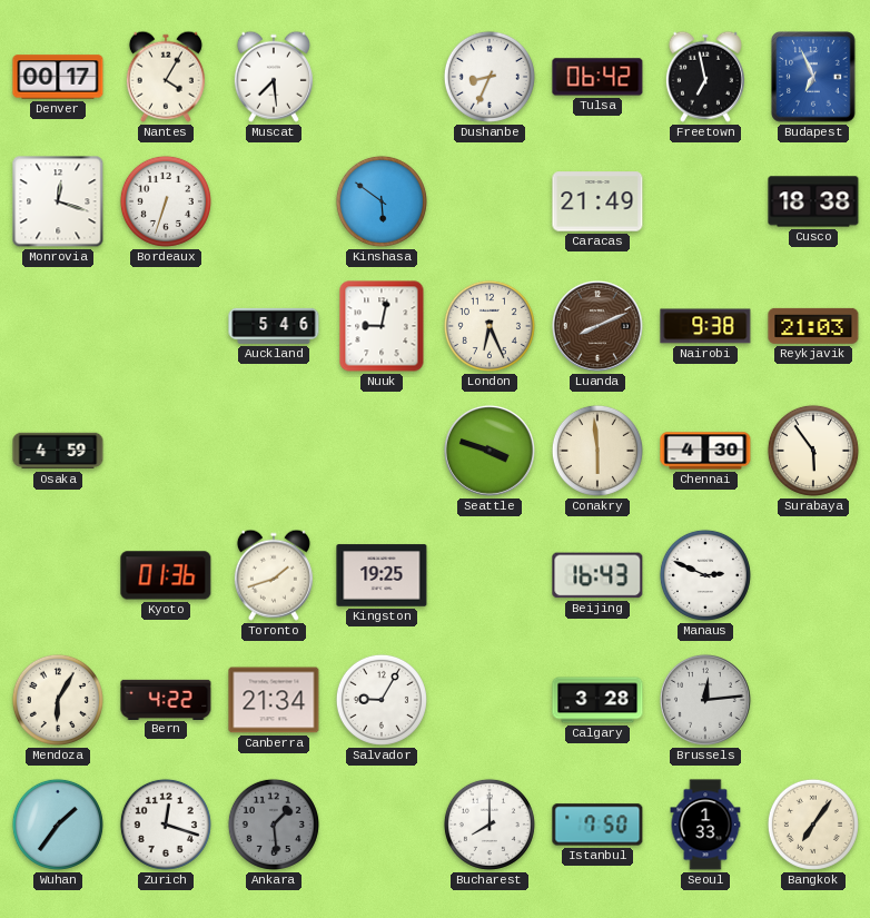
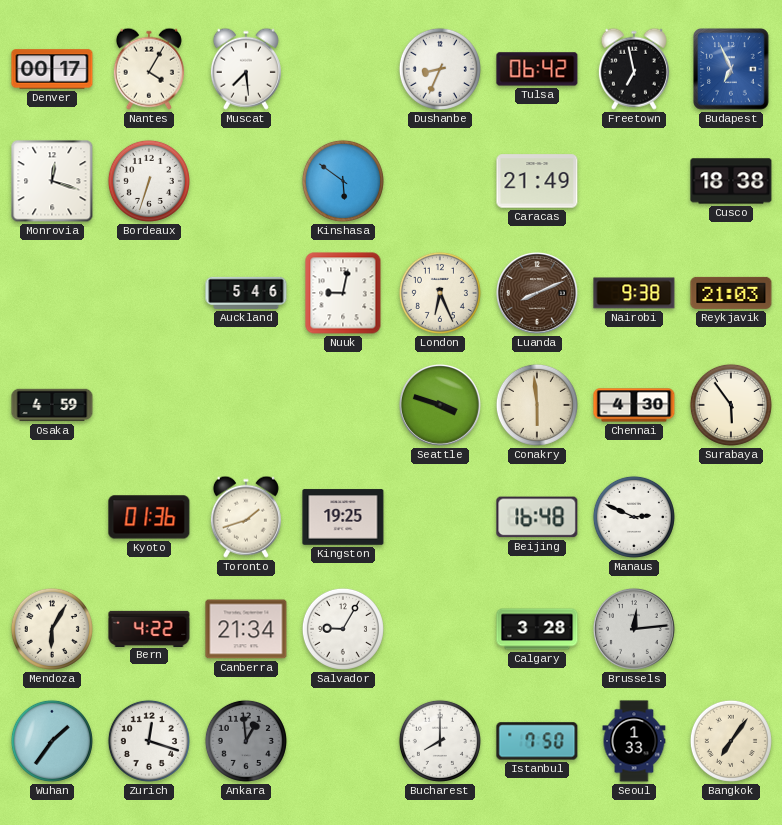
Beijing: 16:43 -> 16:48 (537, 517)
Ankara: 1:29 -> 12:59 (246, 741)
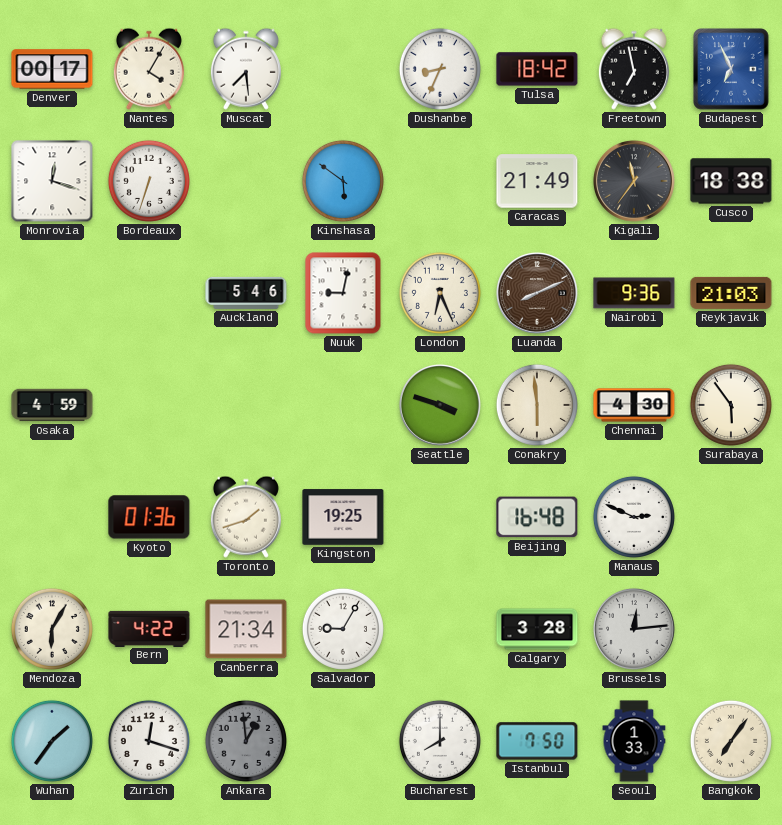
Tulsa: 06:42 -> 18:42 (537, 69)
Kigali: none -> 11:36 (634, 181)
Nairobi: 9:38 -> 9:36 (634, 293)
